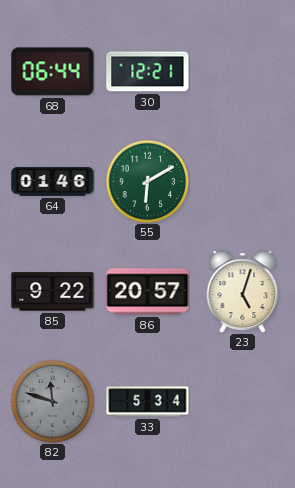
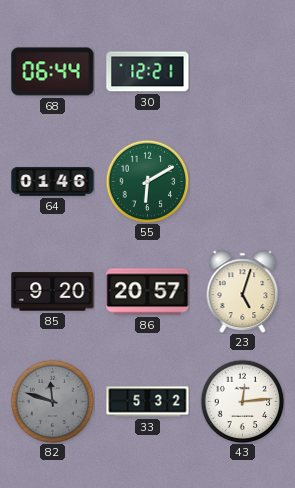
85: 9:22 -> 9:20 (53, 292)
33: 5:34 -> 5:32 (148, 402)
43: none -> 12:14 (242, 401)
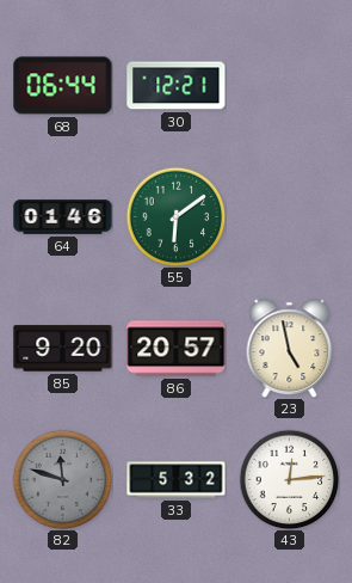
55: 6:10 -> 6:09 (175, 216)
23: 5:03 -> 4:58 (290, 348)
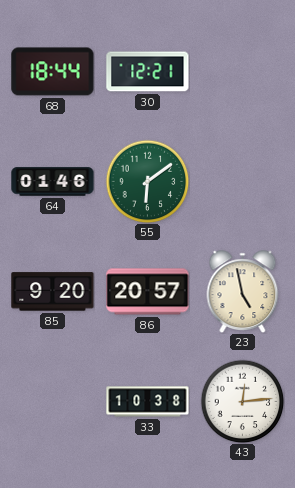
68: 06:44 -> 18:44 (53, 72)
82: 11:48 -> none (62, 479)
33: 5:32 -> 10:38 (148, 402)
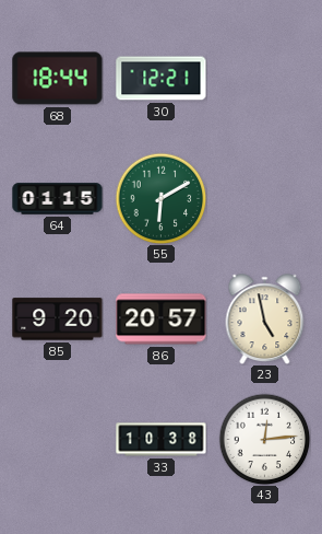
64: 01:46 -> 01:15 (58, 199)
55: 6:09 -> 6:10 (160, 198)
